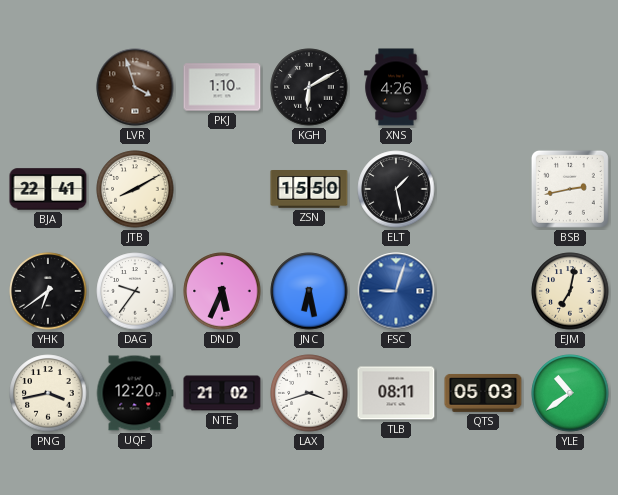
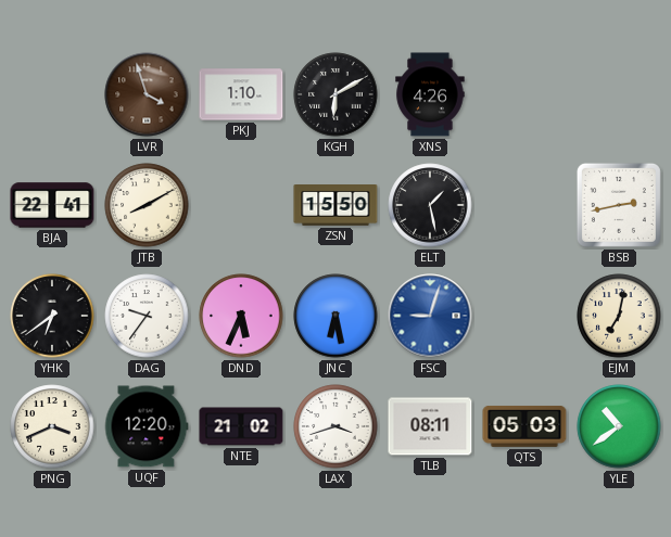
PNG: 3:43 -> 3:41 (52, 426)
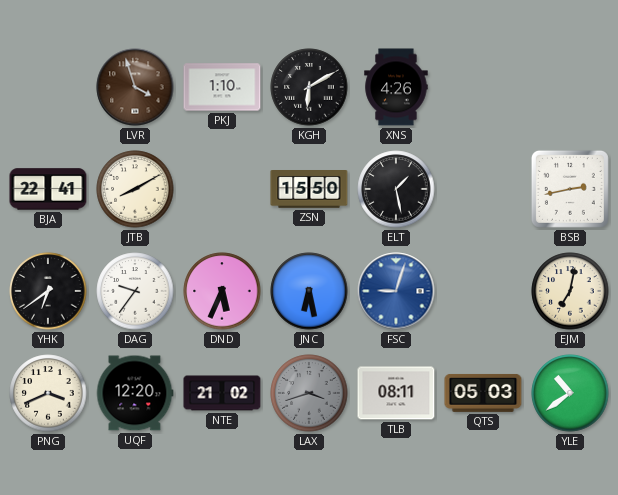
LAX dial: white -> grey (309, 393)
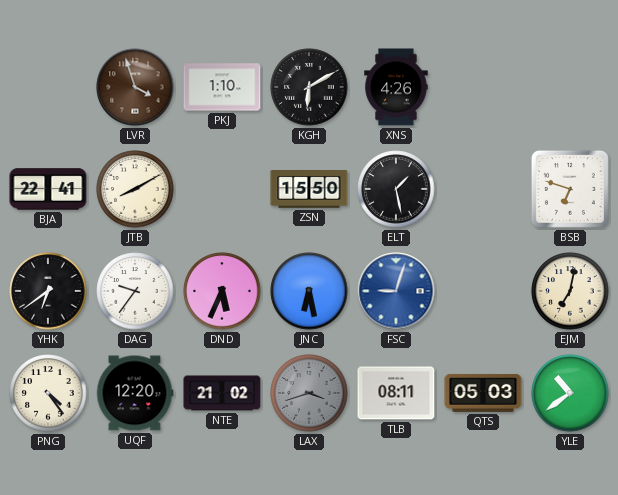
BSB: 2:43 -> 6:48 (570, 189)
PNG: 3:41 -> 4:24 (48, 393)
